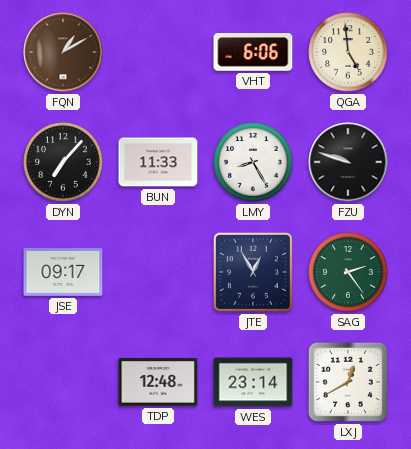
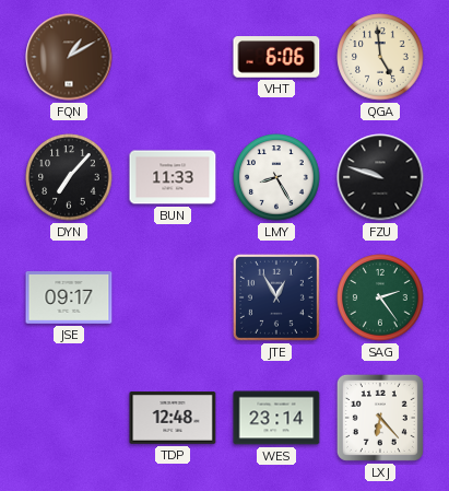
LXJ: 12:40 -> 6:23 (380, 418)
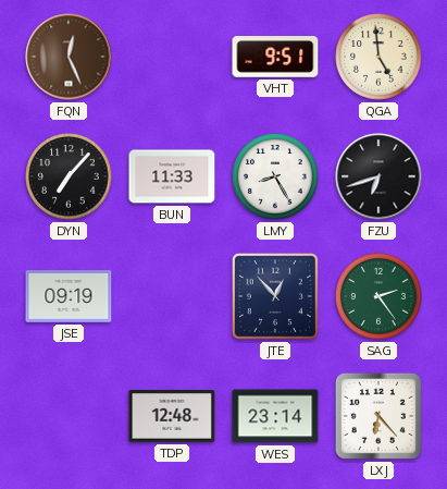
FQN: 1:10 -> 12:26 (69, 57)
VHT: 6:06 -> 9:51 (275, 57)
FZU: 9:48 -> 6:42 (378, 176)
JSE: 09:17 -> 09:19 (69, 297)
JTE: 12:55 -> 12:53 (275, 296)
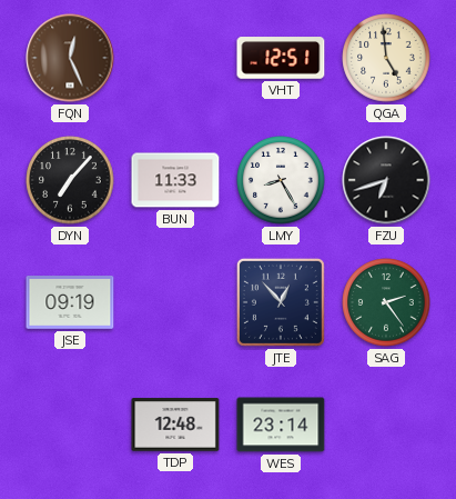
VHT: 9:51 -> 12:51 (281, 58)
LXJ: 6:23 -> none (378, 416)
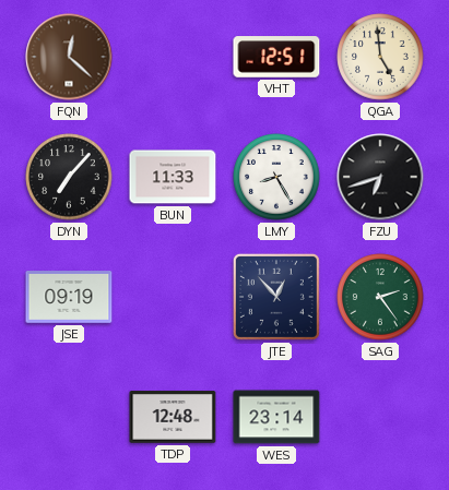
FQN: 12:26 -> 12:22 (69, 57)
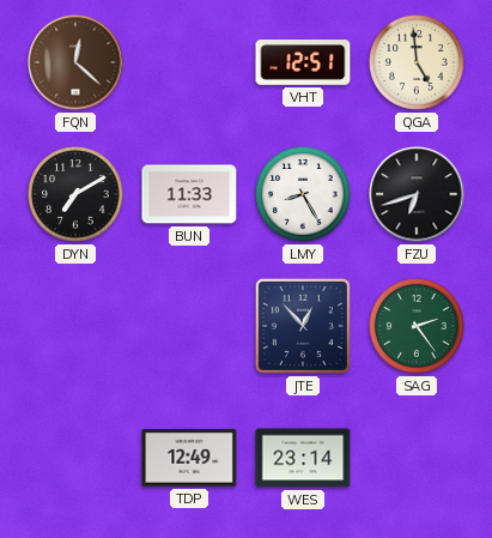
DYN: 7:07 -> 7:10 (75, 194)
JSE: 09:19 -> none (69, 298)
TDP: 12:48 -> 12:49 (189, 458)
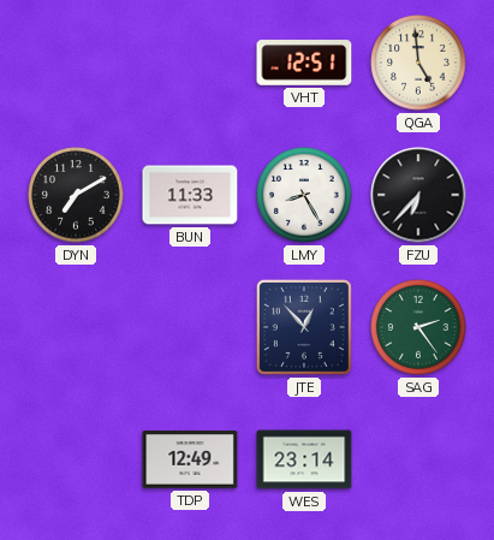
FQN: 12:22 -> none (75, 62)
FZU: 6:42 -> 6:37 (418, 195)
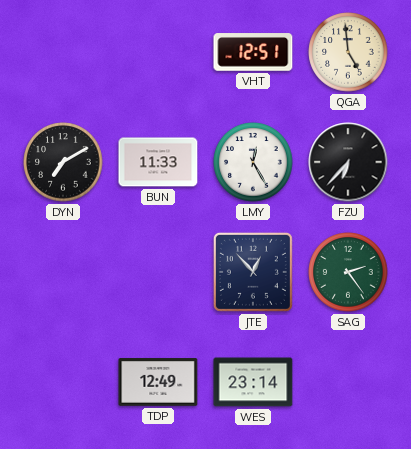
LMY: 8:25 -> 12:25 (253, 162)
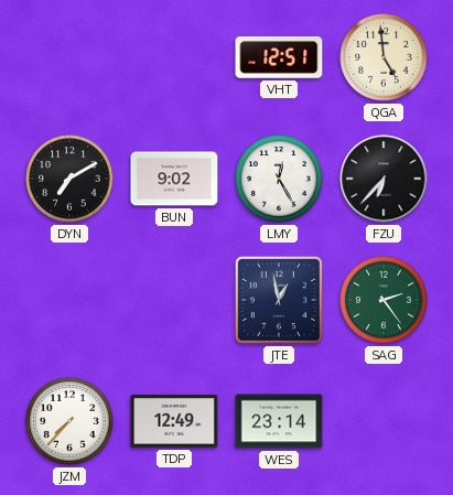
BUN: 11:33 -> 9:02 (174, 179)
JTE: 12:53 -> 12:58 (279, 300)
JZM: none -> 7:37 (69, 421)
